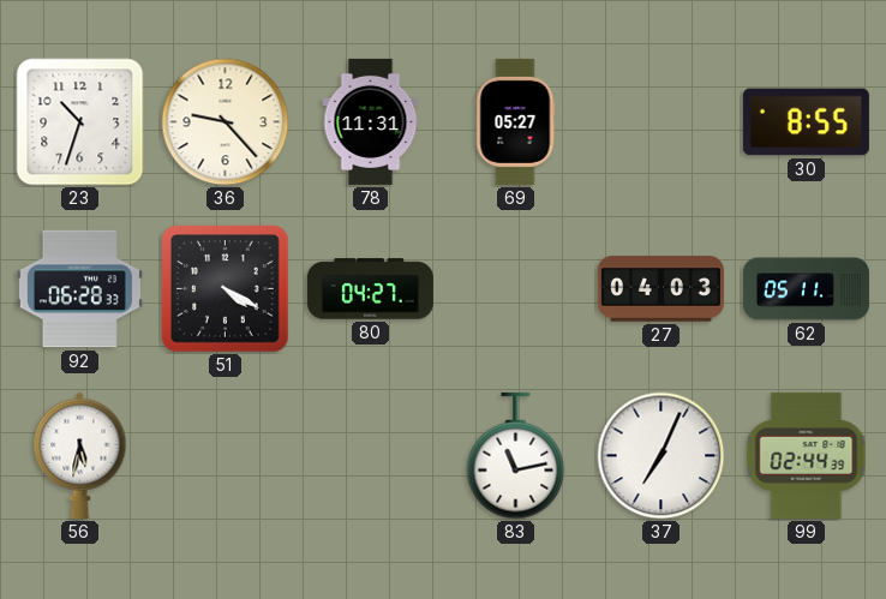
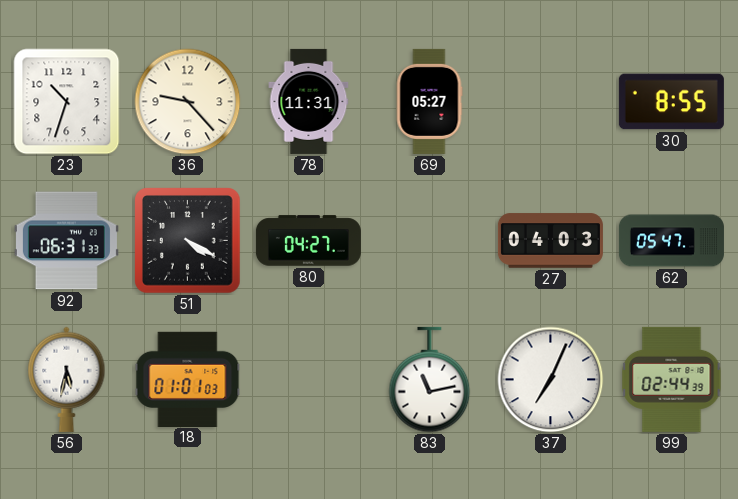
92: 06:28 -> 06:31 (66, 241)
62: 05:11 -> 05:47 (671, 241)
18: none -> 01:01 (188, 379)
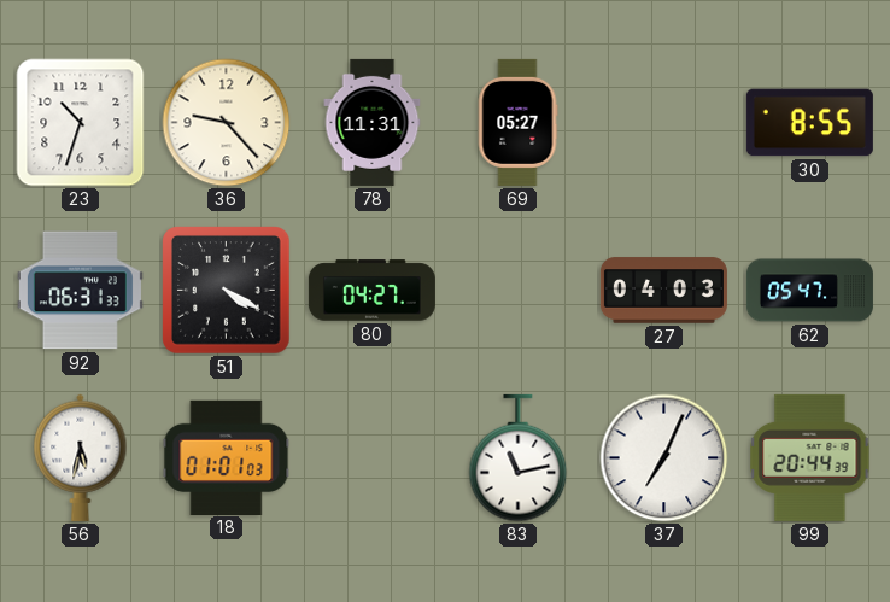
99: 02:44 -> 20:44 (810, 457)
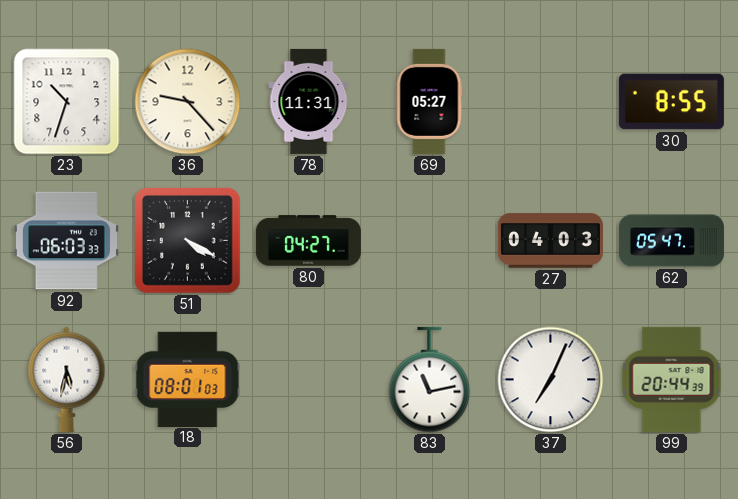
92: 06:31 -> 06:03 (66, 241)
18: 01:01 -> 08:01 (188, 379)
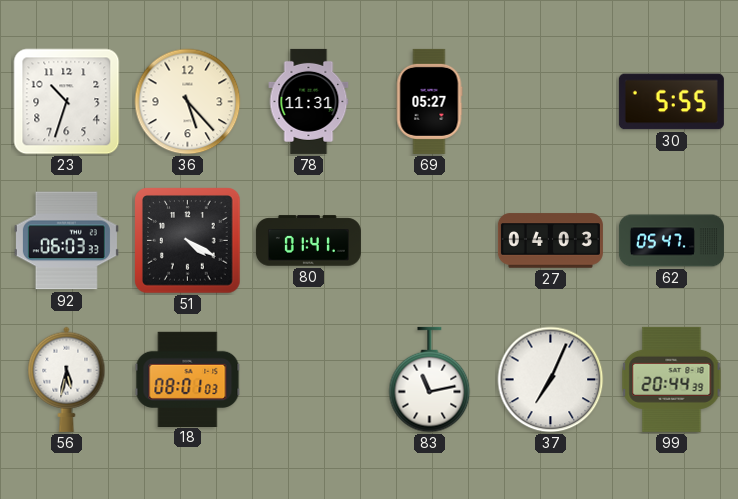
36: 9:23 -> 5:23 (188, 102)
30: 8:55 -> 5:55 (671, 102)
80: 04:27 -> 01:41 (308, 241)
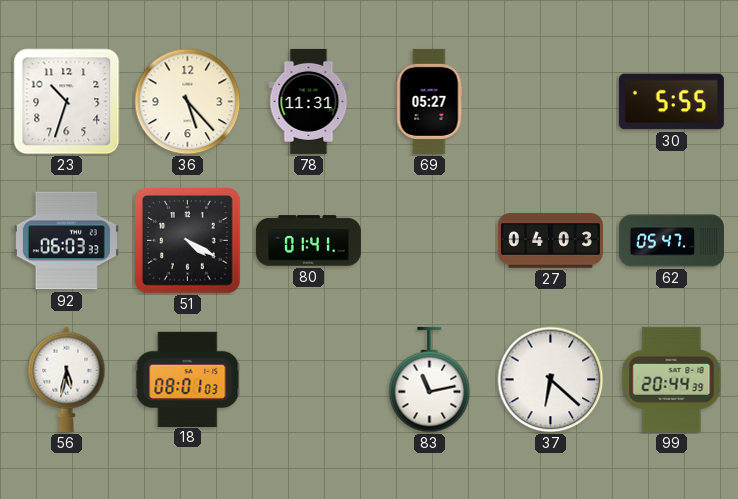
37: 7:04 -> 6:22 (551, 380)
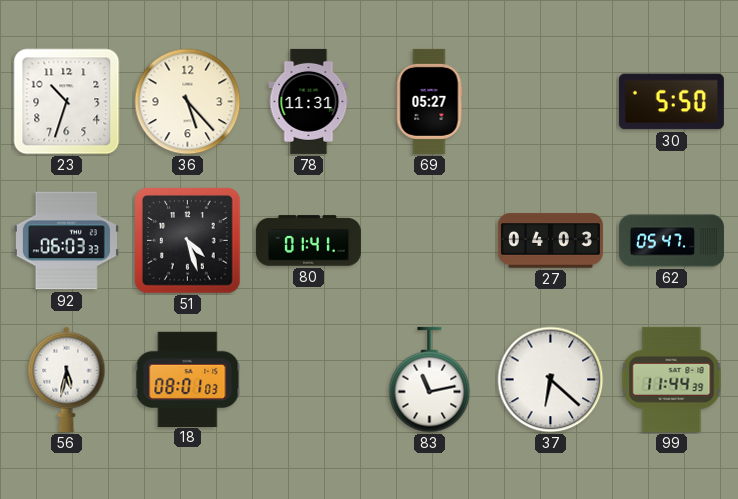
30: 5:55 -> 5:50 (671, 102)
51: 4:20 -> 4:27 (188, 241)
99: 20:44 -> 11:44 (672, 379)
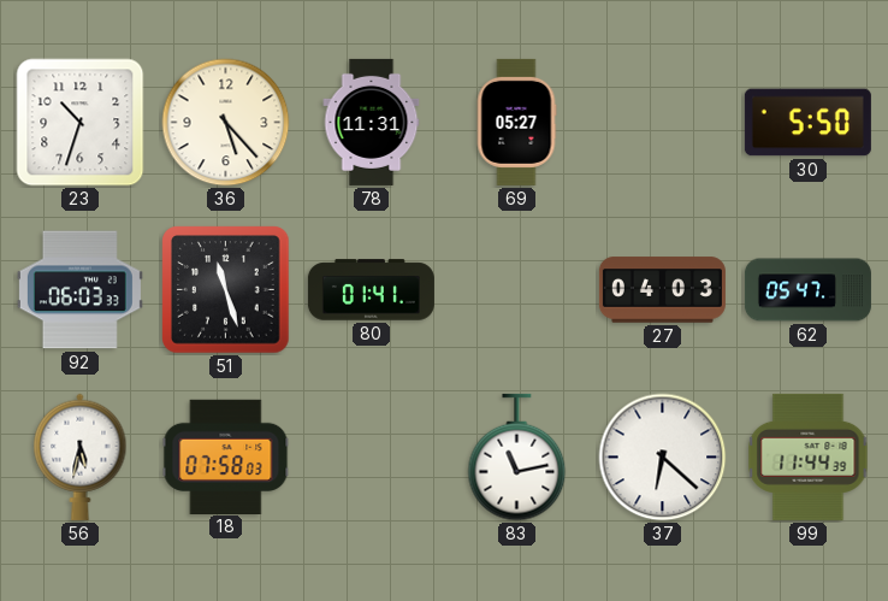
51: 4:27 -> 11:27 (226, 290)
18: 08:01 -> 07:58 (226, 456)
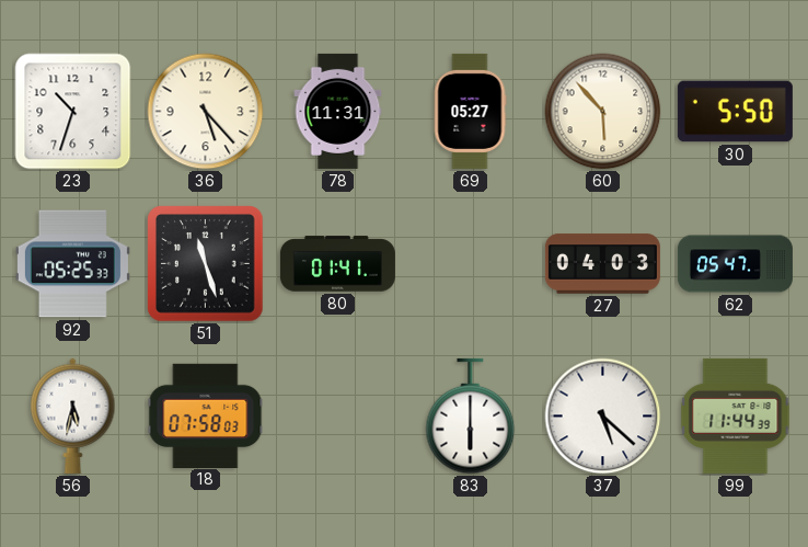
60: none -> 5:53 (603, 112)
92: 06:03 -> 05:25 (72, 264)
83: 11:13 -> 6:00 (471, 417)
37: 6:22 -> 5:22 (603, 417)
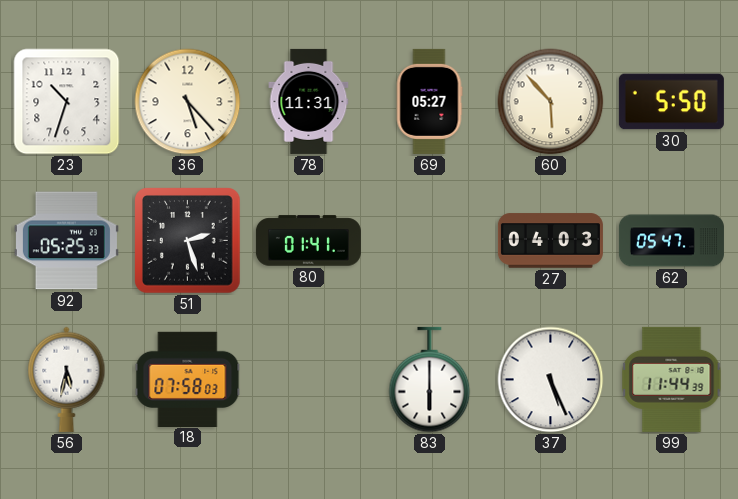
51: 11:27 -> 2:27 (188, 241)
37: 5:22 -> 5:26 (551, 380)
